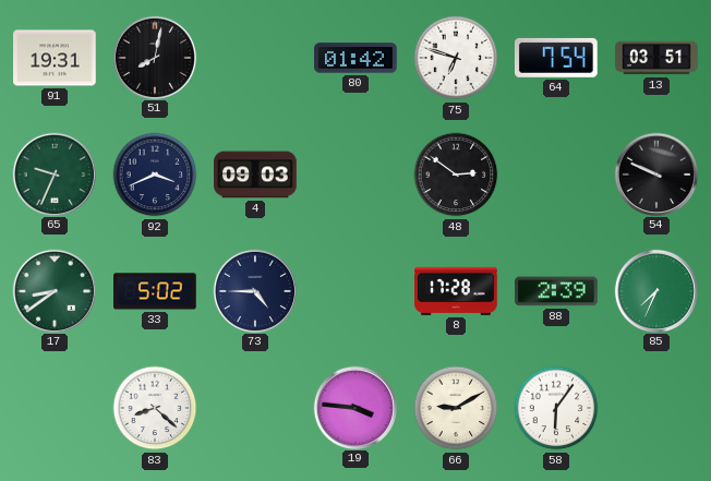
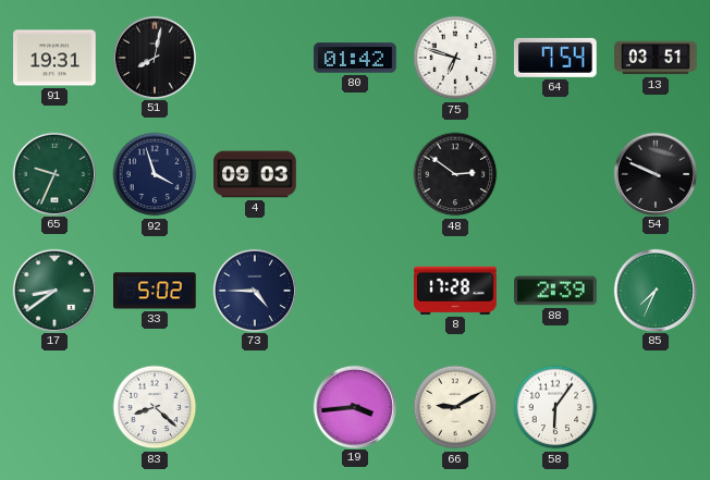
92: 3:41 -> 3:57 (155, 174)
19: 3:46 -> 3:44 (354, 406)
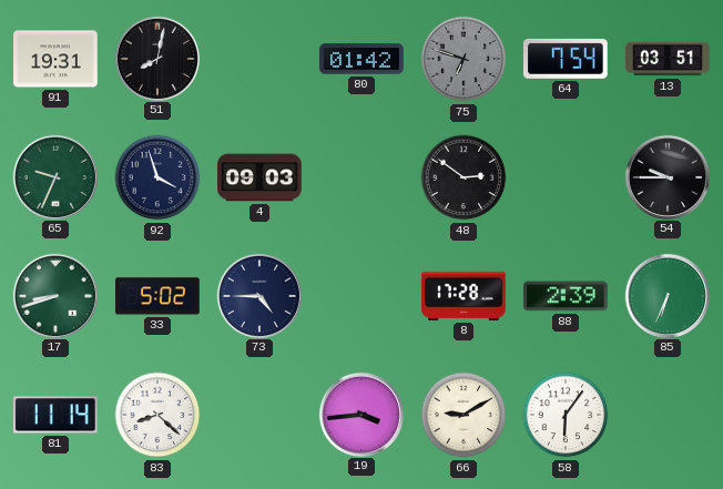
75 dial: white -> grey (464, 59)
54: 9:49 -> 9:45 (666, 176)
17: 8:39 -> 8:42 (54, 295)
85: 7:34 -> 6:34 (666, 295)
81: none -> 11:14 (57, 415)
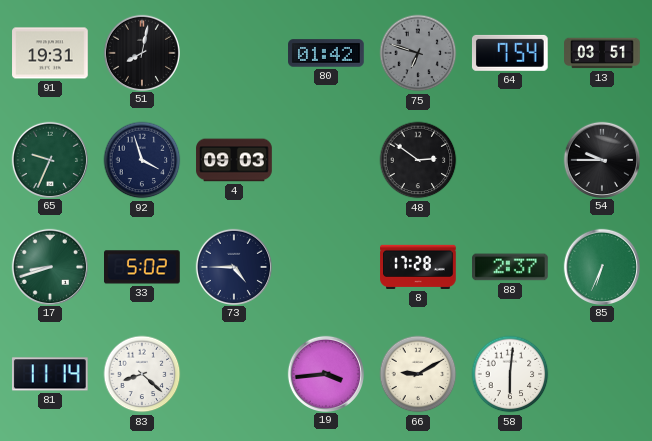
88: 2:39 -> 2:37 (510, 267)
58: 6:06 -> 6:01 (510, 374)
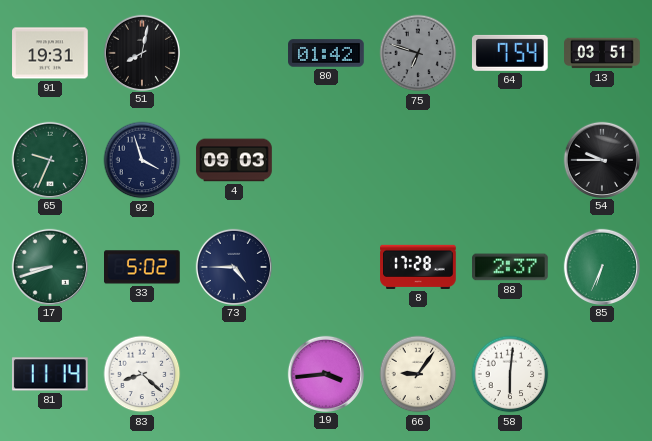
48: 2:51 -> none (418, 160)
66: 9:10 -> 9:06 (418, 374)
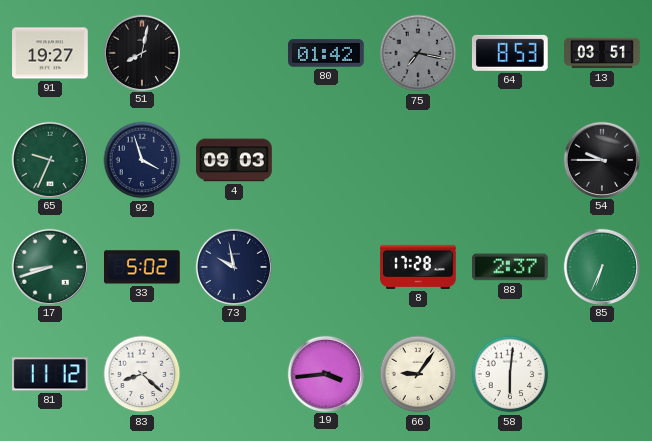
91: 19:31 -> 19:27 (50, 53)
75: 6:48 -> 7:17 (418, 53)
64: 7:54 -> 8:53 (510, 53)
73: 4:45 -> 9:58 (233, 266)
81: 11:14 -> 11:12 (51, 374)
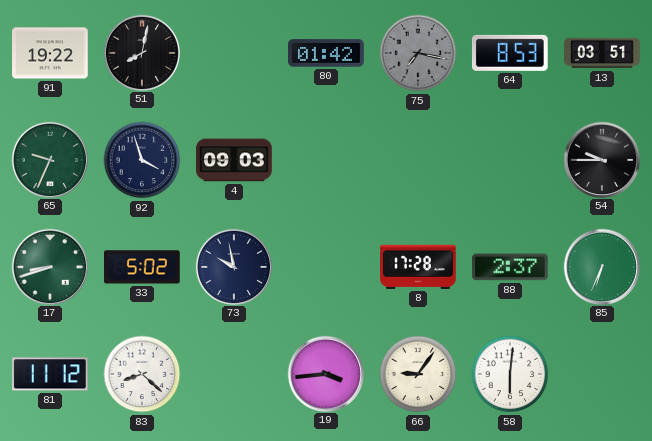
91: 19:27 -> 19:22 (50, 53)
